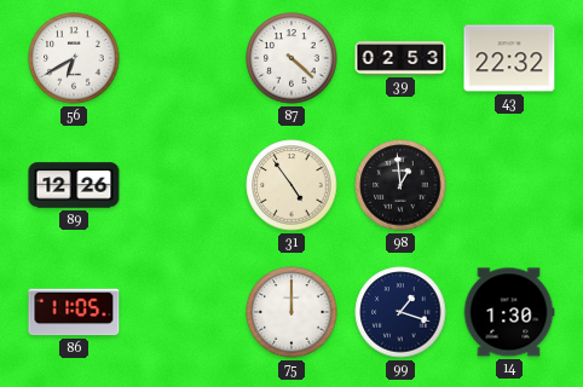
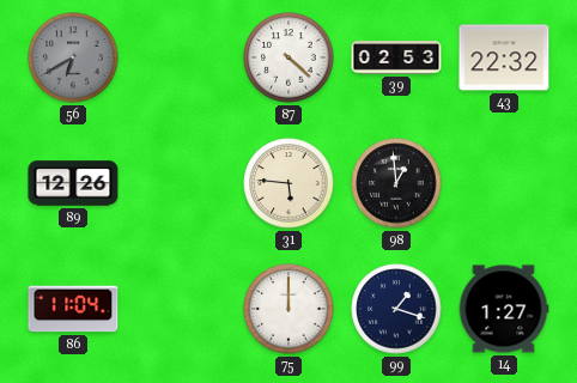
56 dial: white -> grey (73, 57)
31: 4:54 -> 5:46 (288, 183)
86: 11:05 -> 11:04 (73, 309)
14: 1:30 -> 1:27 (504, 309)
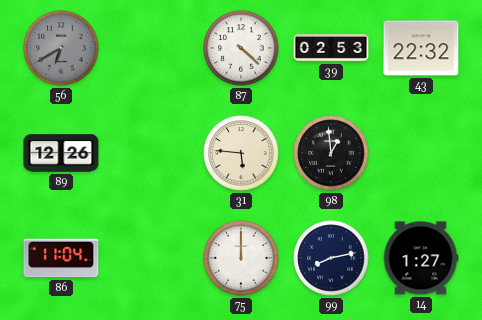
99: 1:18 -> 8:13 (331, 258)
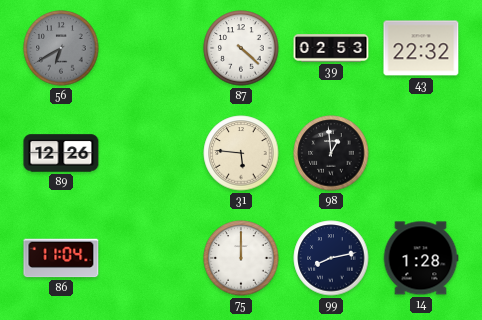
14: 1:27 -> 1:28 (421, 258)
